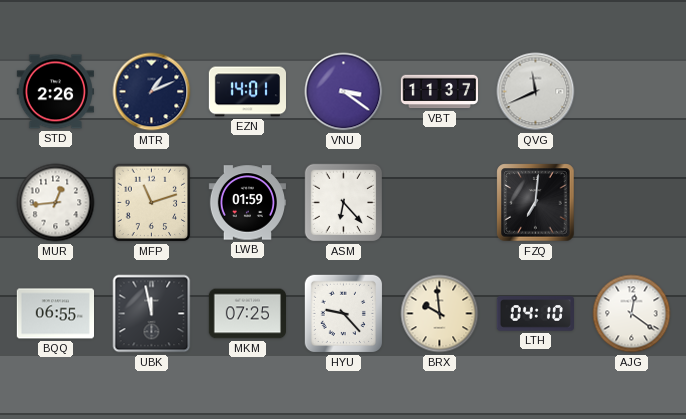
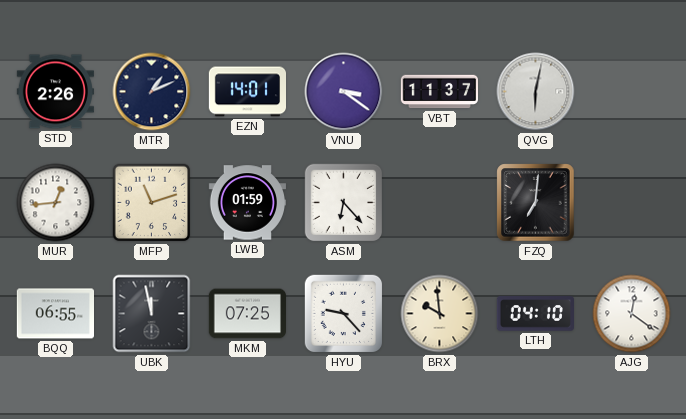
QVG: 11:41 -> 6:02 (536, 92)
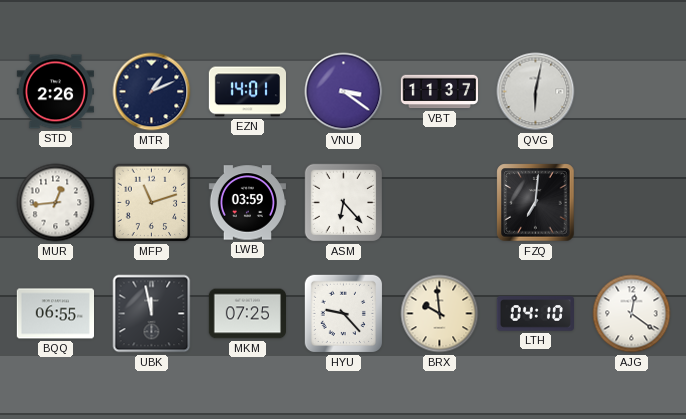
LWB: 01:59 -> 03:59 (247, 203)
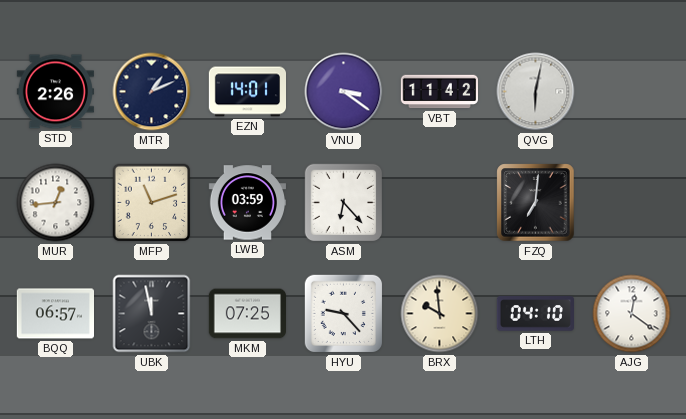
VBT: 11:37 -> 11:42 (439, 92)
BQQ: 06:55 -> 06:57 (55, 314)
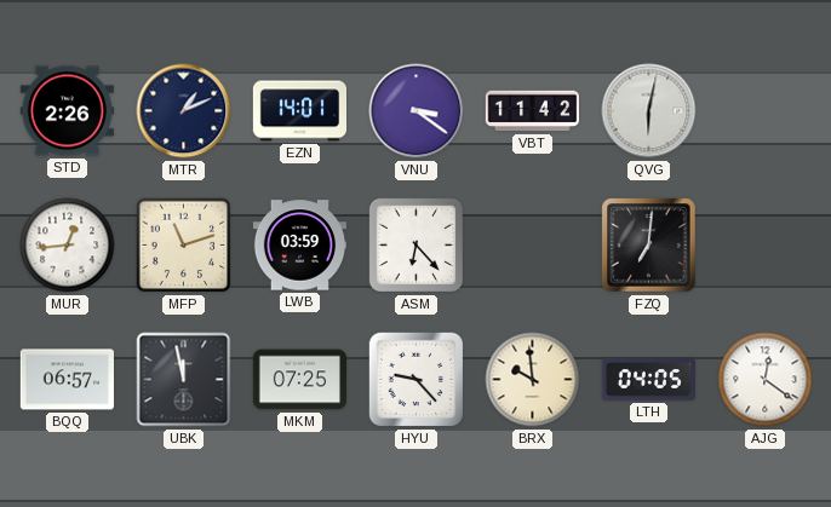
LTH: 04:10 -> 04:05 (648, 380)
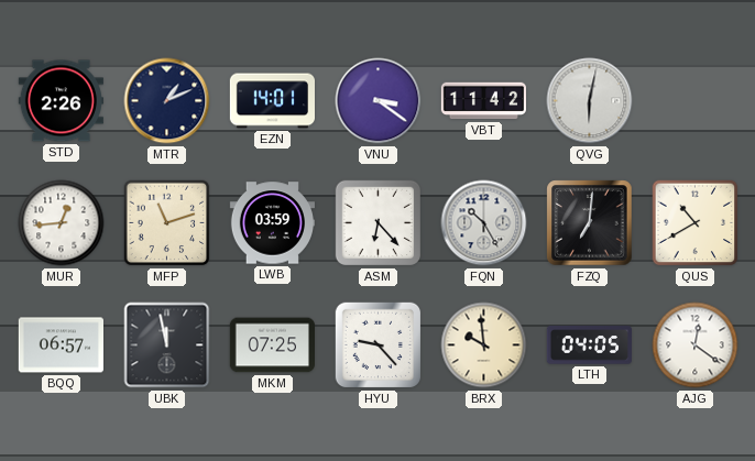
FQN: none -> 10:25 (484, 223)
QUS: none -> 10:40 (696, 223)
